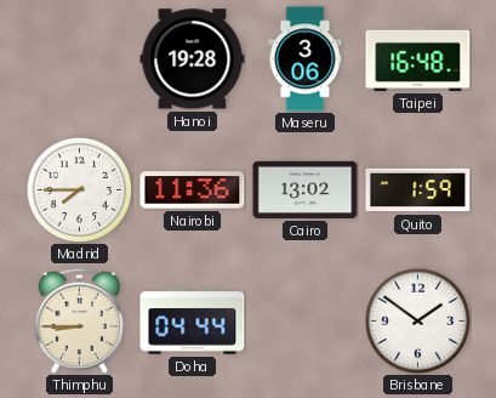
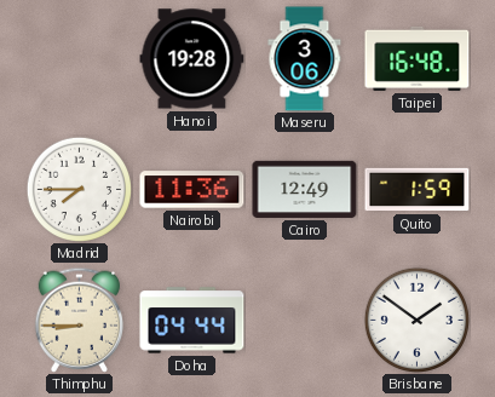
Cairo: 13:02 -> 12:49 (305, 189)
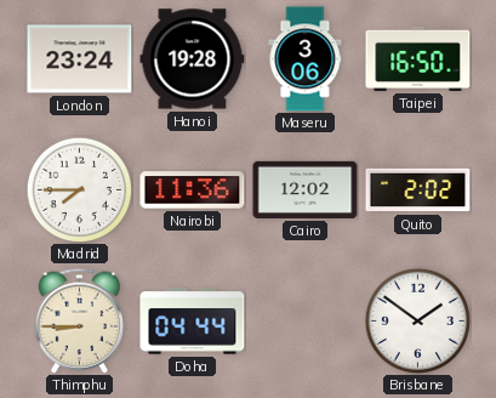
London: none -> 23:24 (80, 59)
Taipei: 16:48 -> 16:50 (418, 58)
Cairo: 12:49 -> 12:02 (306, 189)
Quito: 1:59 -> 2:02 (418, 191)
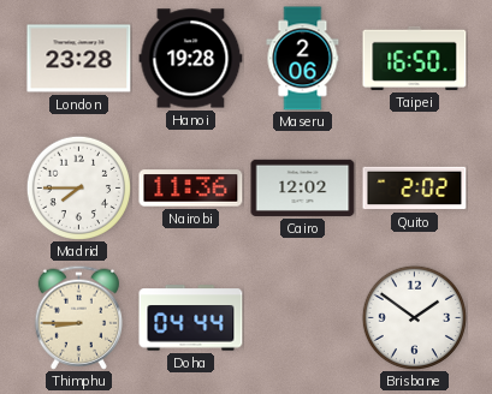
London: 23:24 -> 23:28 (79, 59)
Maseru: 3:06 -> 2:06 (303, 59)
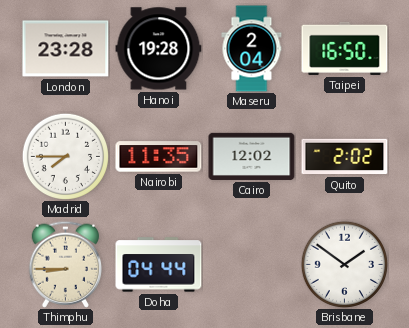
Maseru: 2:06 -> 2:04 (252, 49)
Nairobi: 11:36 -> 11:35 (159, 157)
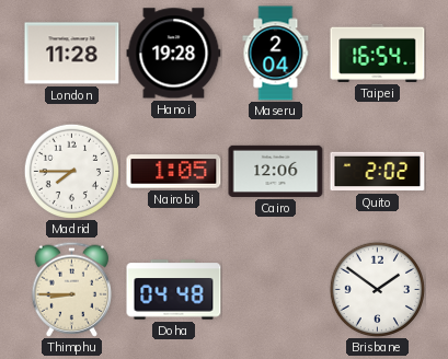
London: 23:28 -> 11:28 (72, 54)
Taipei: 16:50 -> 16:54 (378, 53)
Nairobi: 11:35 -> 1:05 (174, 172)
Cairo: 12:02 -> 12:06 (276, 171)
Doha: 04:44 -> 04:48 (174, 290)
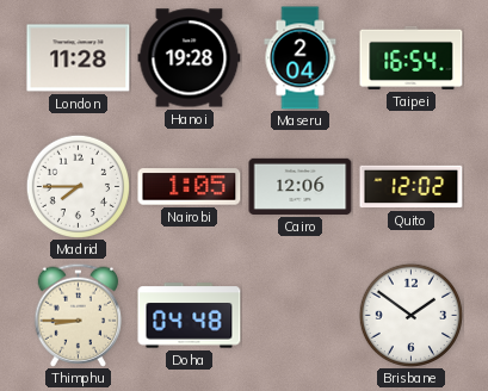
Quito: 2:02 -> 12:02 (412, 187)
